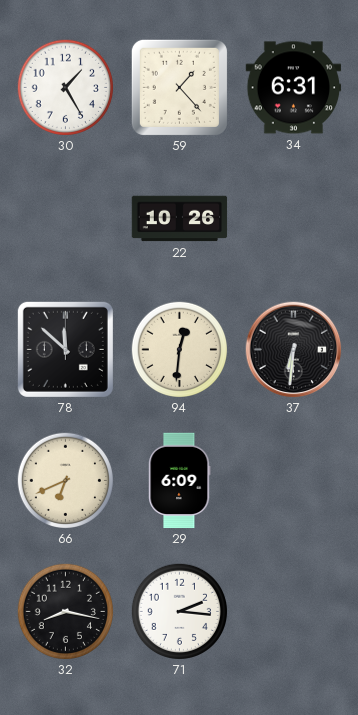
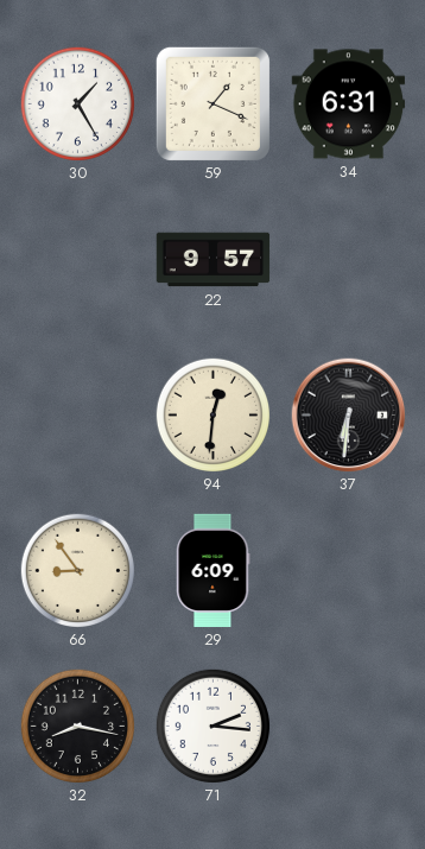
59: 1:23 -> 1:19 (213, 103)
22: 10:26 -> 9:57 (214, 260)
78: 11:52 -> none (65, 349)
66: 6:41 -> 8:54 (77, 570)
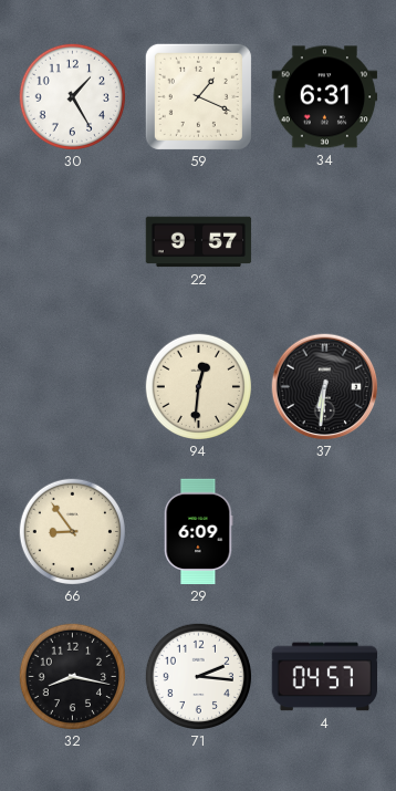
4: none -> 04:57 (325, 677)
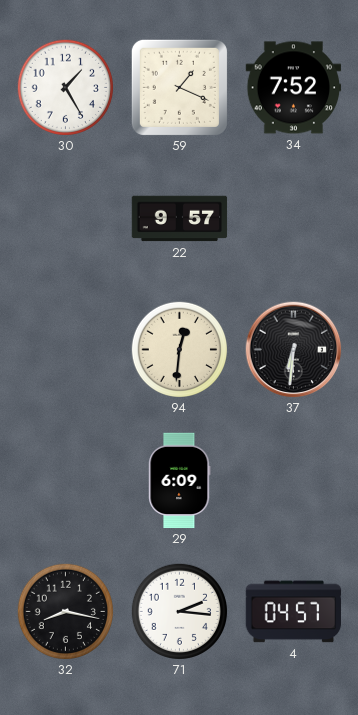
34: 6:31 -> 7:52 (294, 88)
66: 8:54 -> none (72, 531)
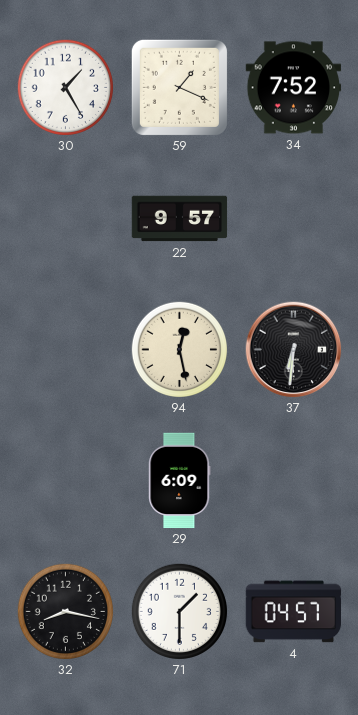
94: 12:31 -> 12:28 (179, 349)
71: 2:16 -> 1:30 (179, 611)
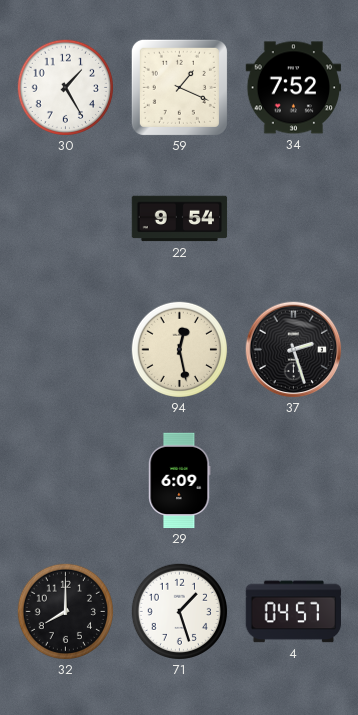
22: 9:57 -> 9:54 (180, 219)
37: 6:31 -> 2:27 (294, 350)
32: 8:17 -> 8:00 (65, 611)
71: 1:30 -> 1:27 (179, 611)
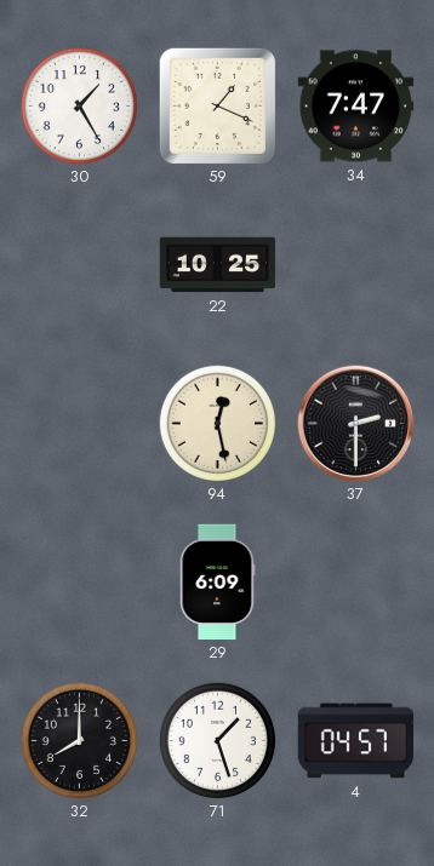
34: 7:52 -> 7:47 (356, 107)
22: 9:54 -> 10:25 (218, 265)
37: 2:27 -> 2:30 (356, 424)
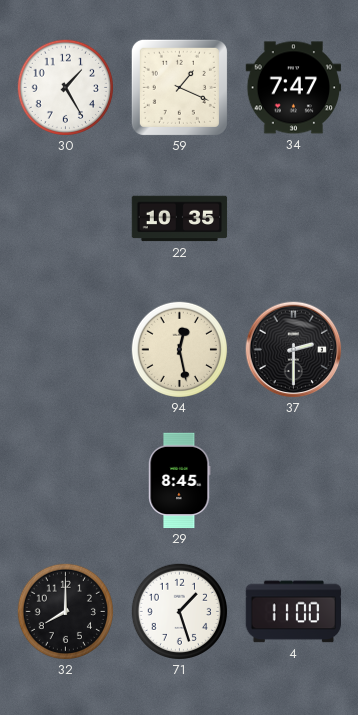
22: 10:25 -> 10:35 (180, 219)
29: 6:09 -> 8:45 (180, 481)
4: 04:57 -> 11:00 (294, 612)
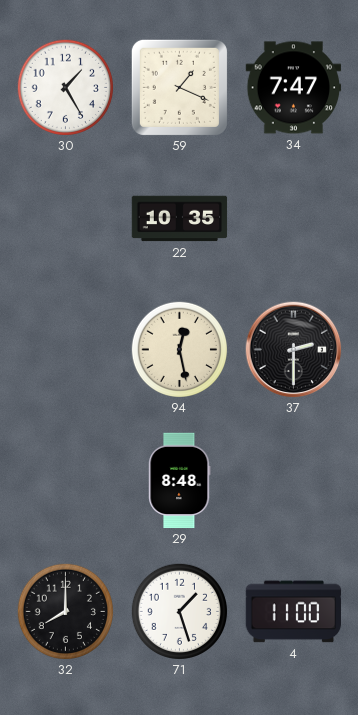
29: 8:45 -> 8:48 (180, 481)
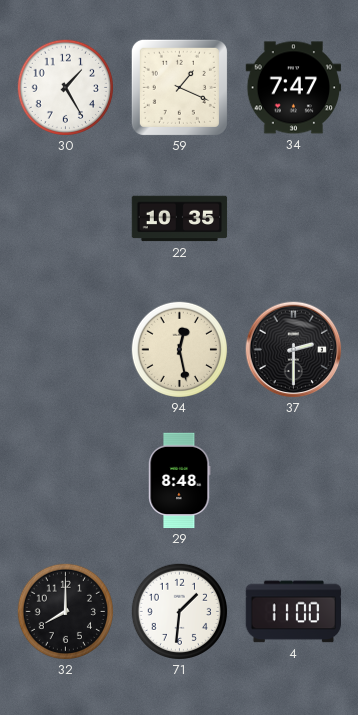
71: 1:27 -> 1:31 (179, 611)
